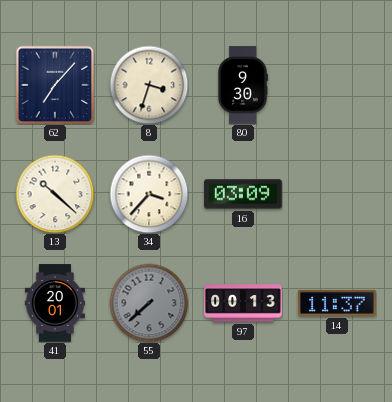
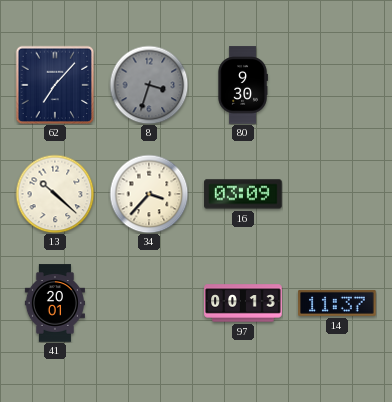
8 dial: cream -> grey (149, 85)
55: 7:38 -> none (149, 303)
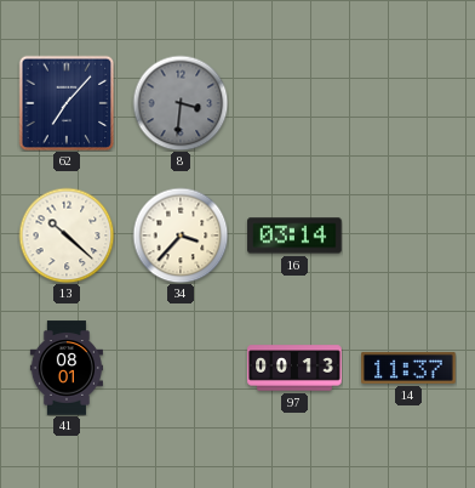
8: 3:33 -> 3:31 (181, 103)
80: 9:30 -> none (243, 85)
16: 03:09 -> 03:14 (294, 236)
41: 20:01 -> 08:01 (67, 368)
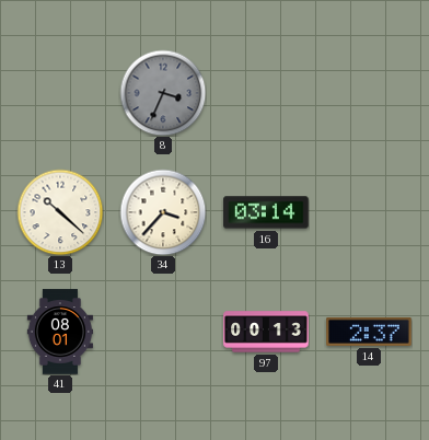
62: 7:07 -> none (67, 103)
8: 3:31 -> 3:34 (163, 93)
14: 11:37 -> 2:37 (369, 332)
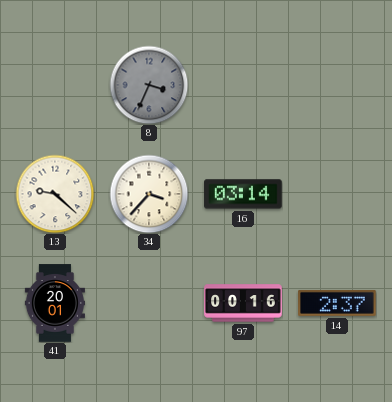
13: 10:22 -> 9:22 (55, 194)
41: 08:01 -> 20:01 (55, 303)
97: 00:13 -> 00:16 (243, 303)
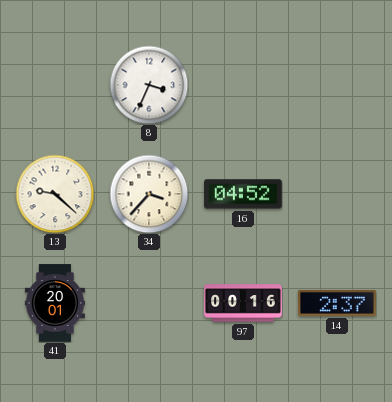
8 dial: grey -> white (149, 85)
16: 03:14 -> 04:52 (243, 194)
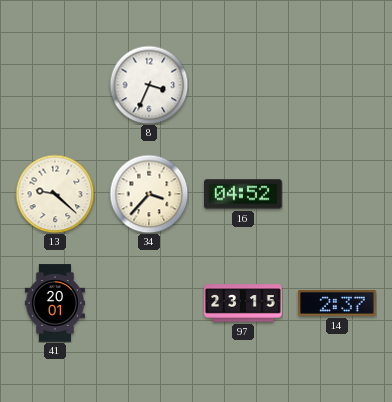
97: 00:16 -> 23:15 (243, 303)
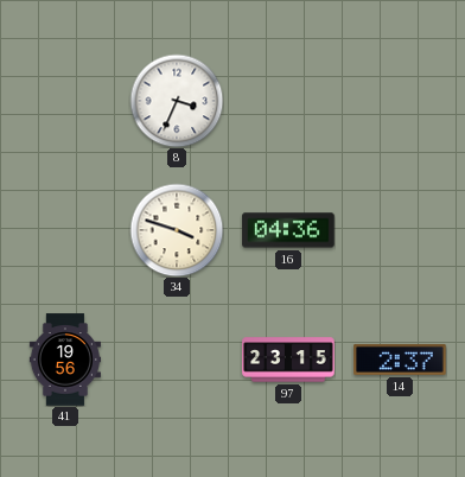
13: 9:22 -> none (55, 194)
34: 3:37 -> 3:48 (177, 230)
16: 04:52 -> 04:36 (288, 230)
41: 20:01 -> 19:56 (65, 360)
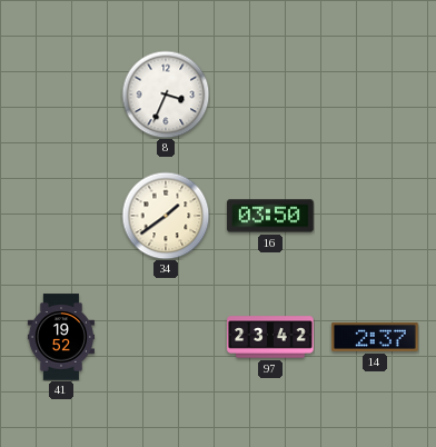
34: 3:48 -> 1:39 (166, 216)
16: 04:36 -> 03:50 (270, 216)
41: 19:56 -> 19:52 (61, 337)
97: 23:15 -> 23:42 (270, 337)
